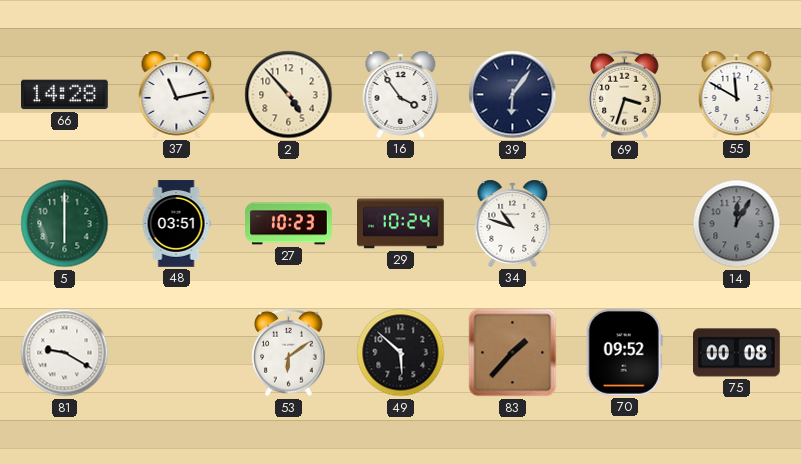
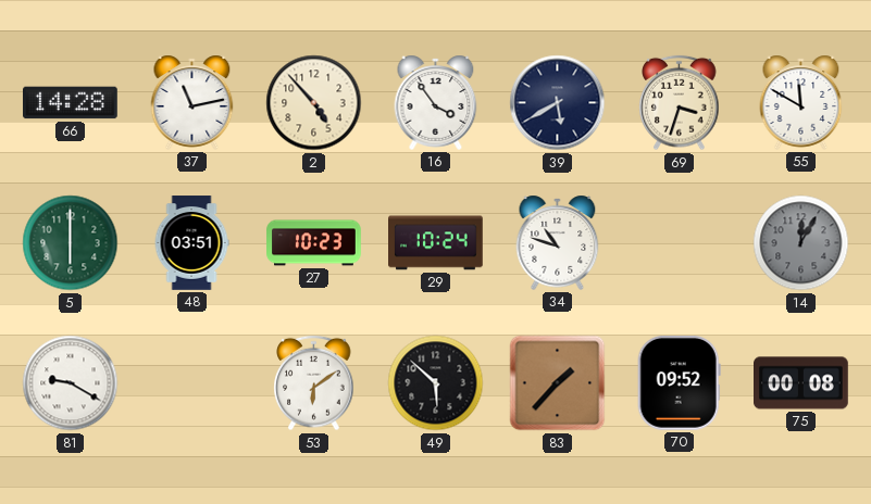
39: 6:06 -> 5:40 (558, 103)
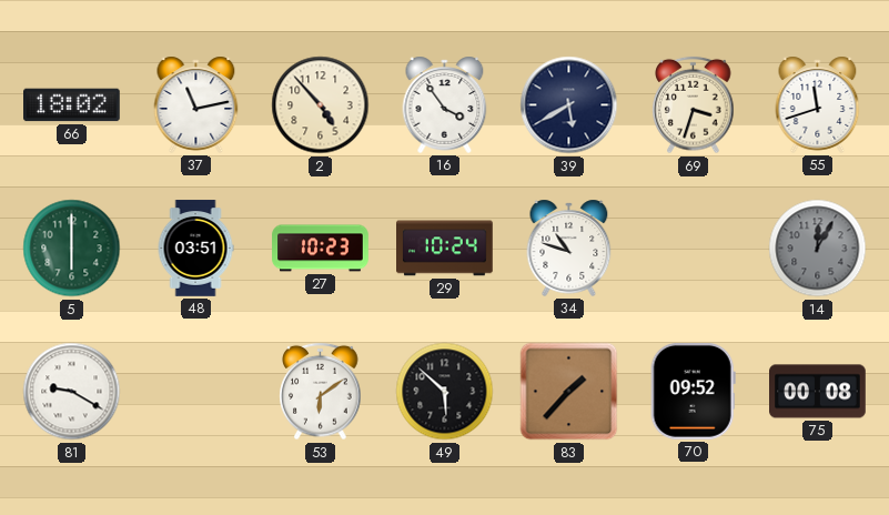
66: 14:28 -> 18:02 (72, 105)
55: 11:50 -> 11:42 (818, 104)
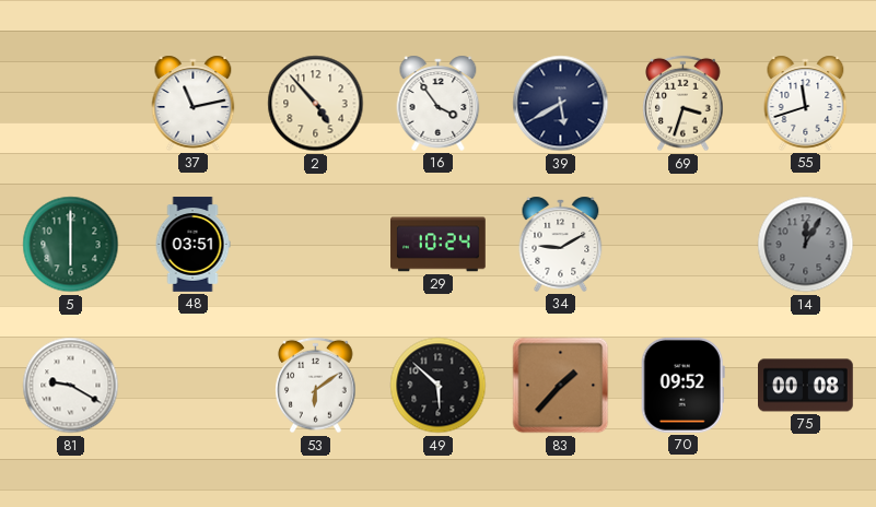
66: 18:02 -> none (72, 105)
27: 10:23 -> none (321, 249)
34: 10:48 -> 9:10 (561, 244)
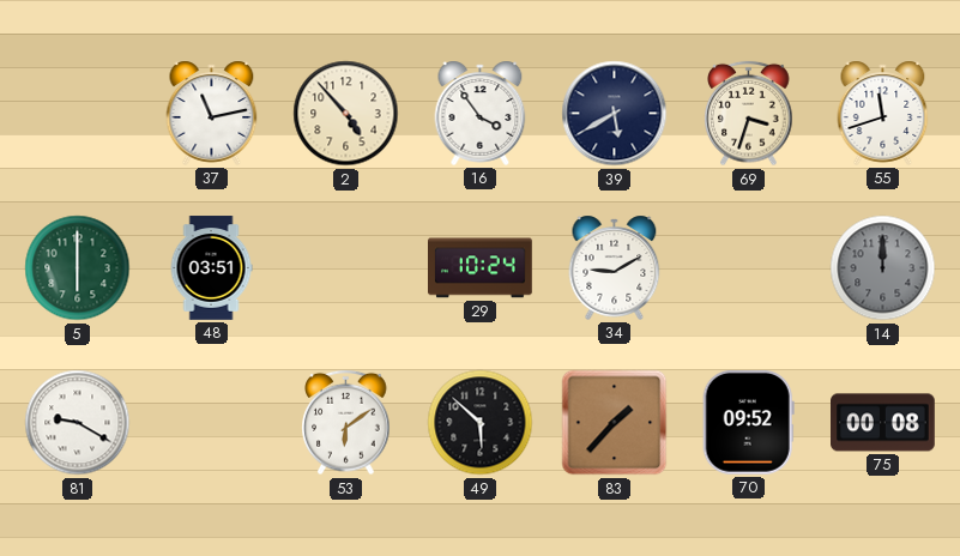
14: 12:05 -> 12:00 (883, 268)
